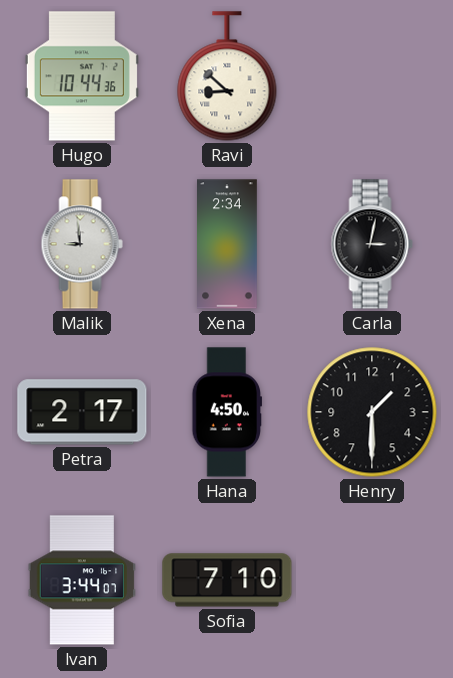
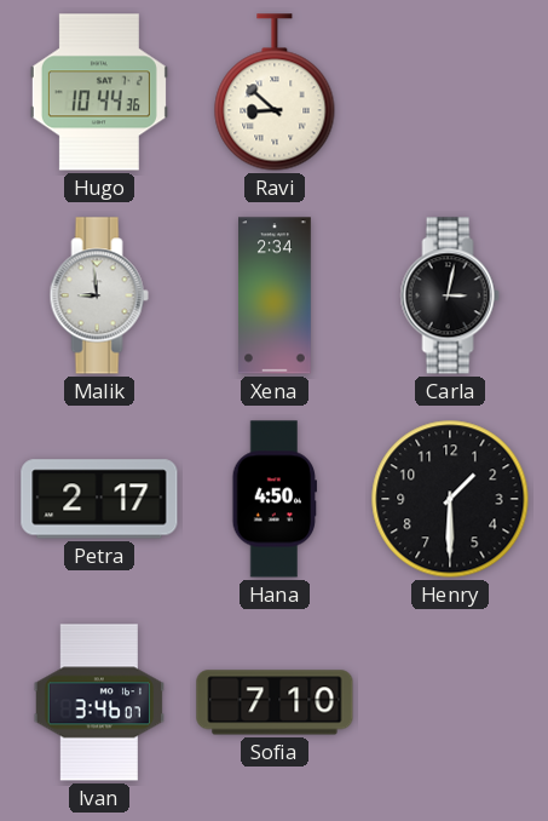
Ivan: 3:44 -> 3:46 (99, 702)
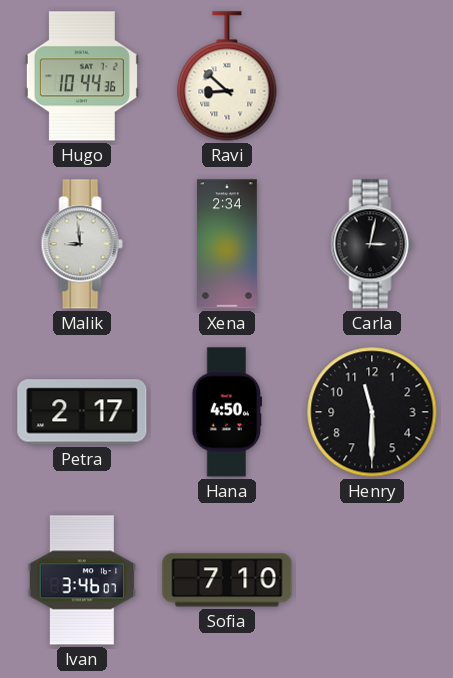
Henry: 1:30 -> 11:30 (372, 412)
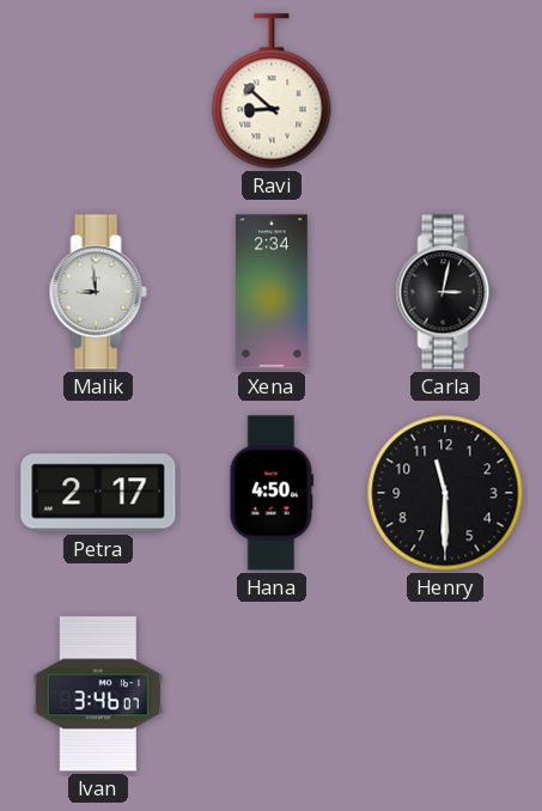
Hugo: 10:44 -> none (82, 76)
Sofia: 7:10 -> none (227, 580)
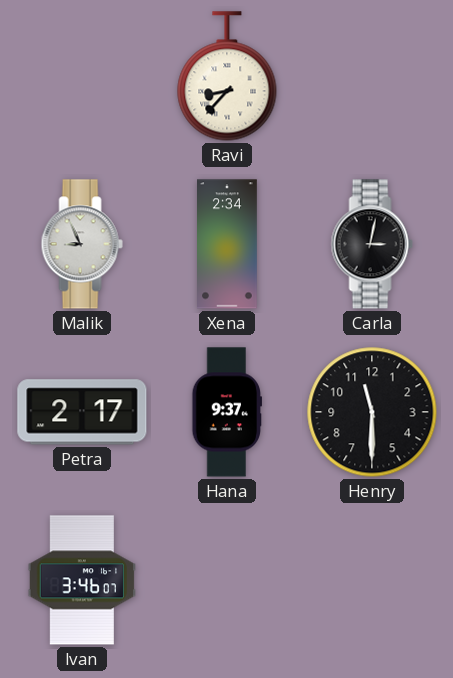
Ravi: 8:52 -> 8:37 (227, 76)
Malik: 8:59 -> 8:56 (82, 244)
Hana: 4:50 -> 9:37 (226, 412)
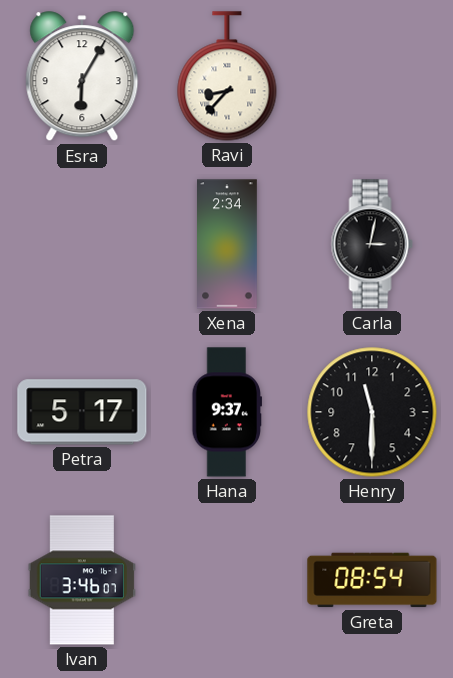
Esra: none -> 6:05 (82, 77)
Malik: 8:56 -> none (82, 244)
Petra: 2:17 -> 5:17 (82, 412)
Greta: none -> 08:54 (372, 580)
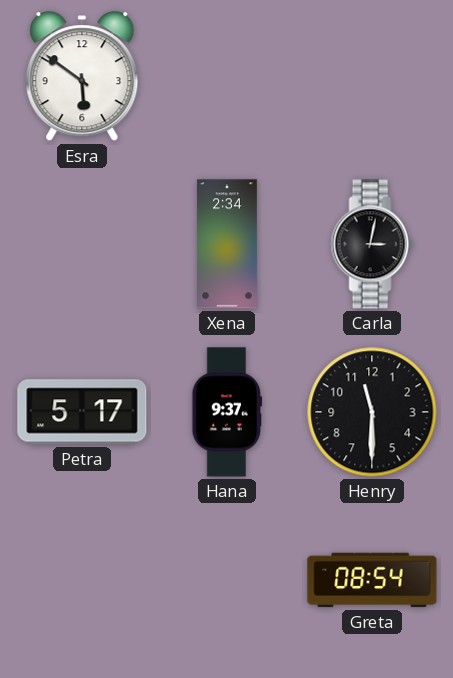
Esra: 6:05 -> 5:51 (82, 77)
Ravi: 8:37 -> none (227, 76)
Ivan: 3:46 -> none (82, 580)
